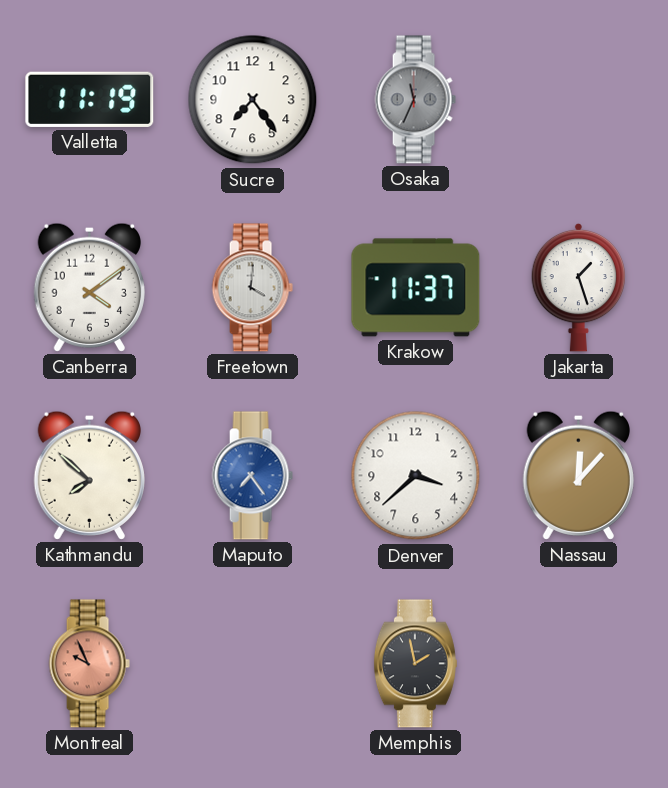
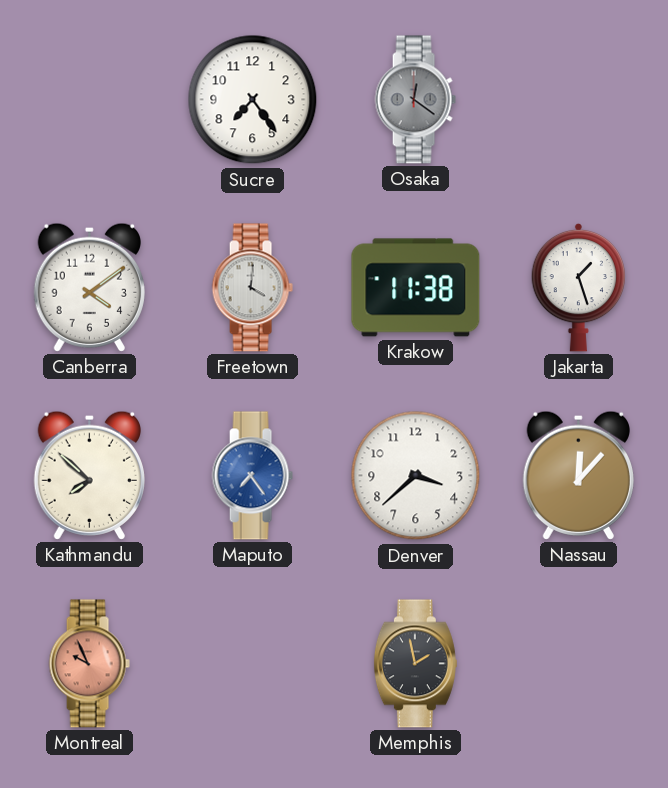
Valletta: 11:19 -> none (90, 99)
Osaka: 11:34 -> 12:21 (415, 100)
Krakow: 11:37 -> 11:38 (416, 288)
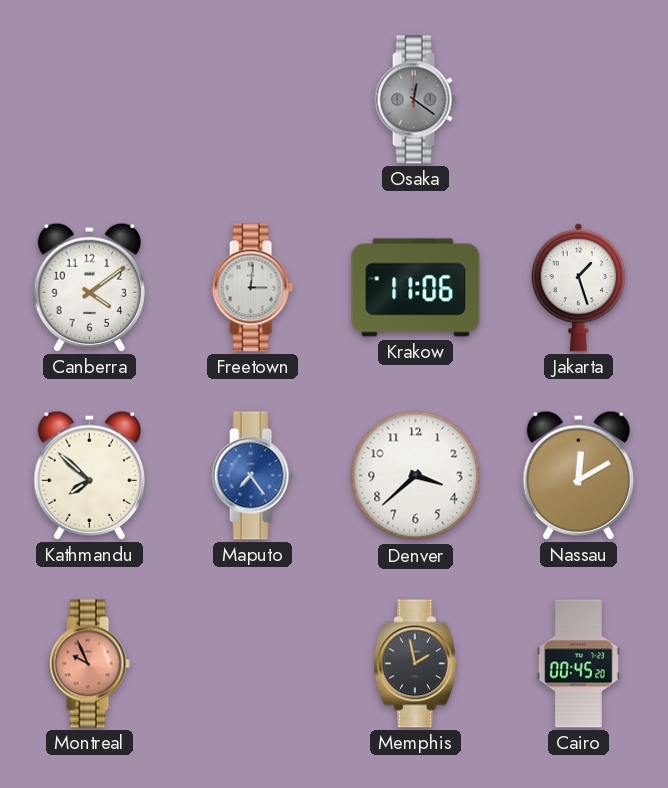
Sucre: 7:24 -> none (253, 100)
Freetown: 4:01 -> 3:01 (252, 288)
Krakow: 11:38 -> 11:06 (416, 288)
Nassau: 12:07 -> 12:10 (578, 475)
Cairo: none -> 00:45 (578, 664)
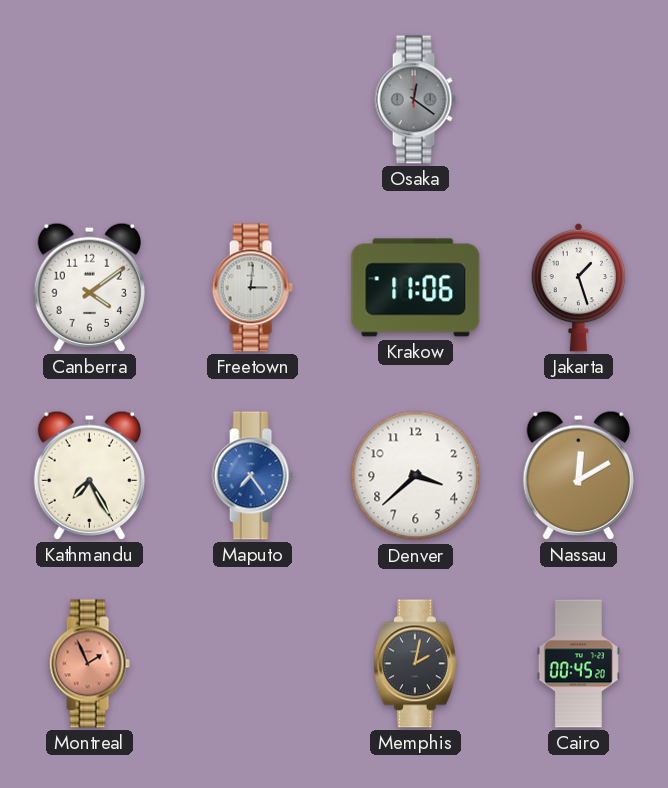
Kathmandu: 7:52 -> 7:25 (89, 475)
Montreal: 9:56 -> 1:56 (89, 664)
Memphis: 1:58 -> 2:02 (415, 664)
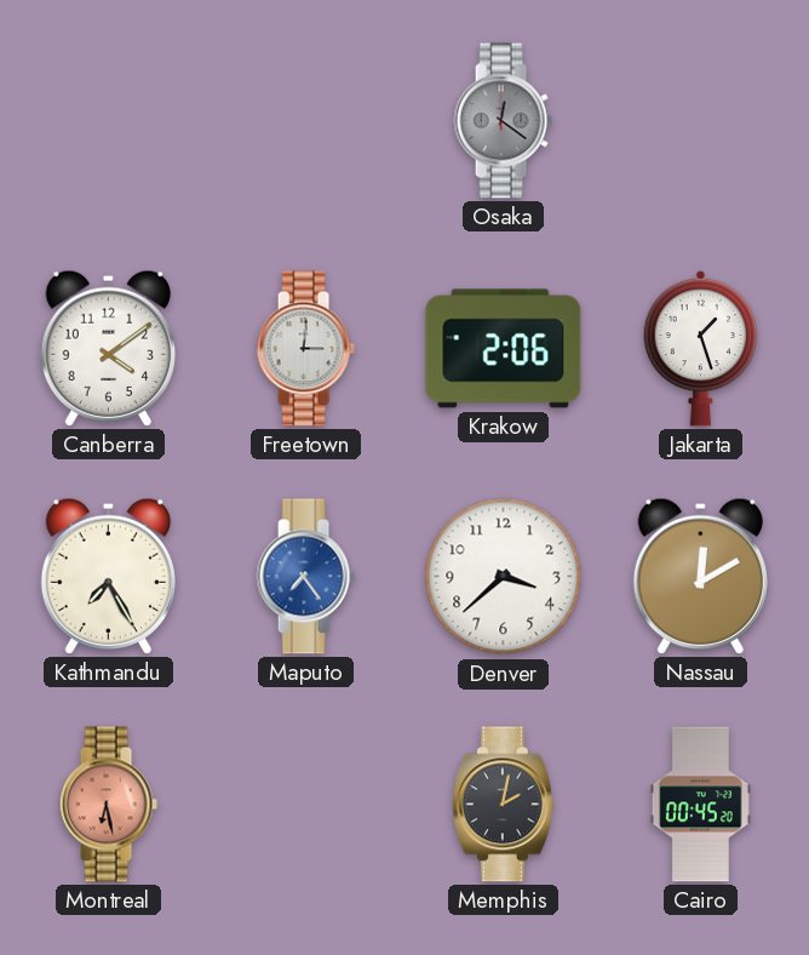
Krakow: 11:06 -> 2:06 (504, 349)
Montreal: 1:56 -> 6:28 (108, 805)
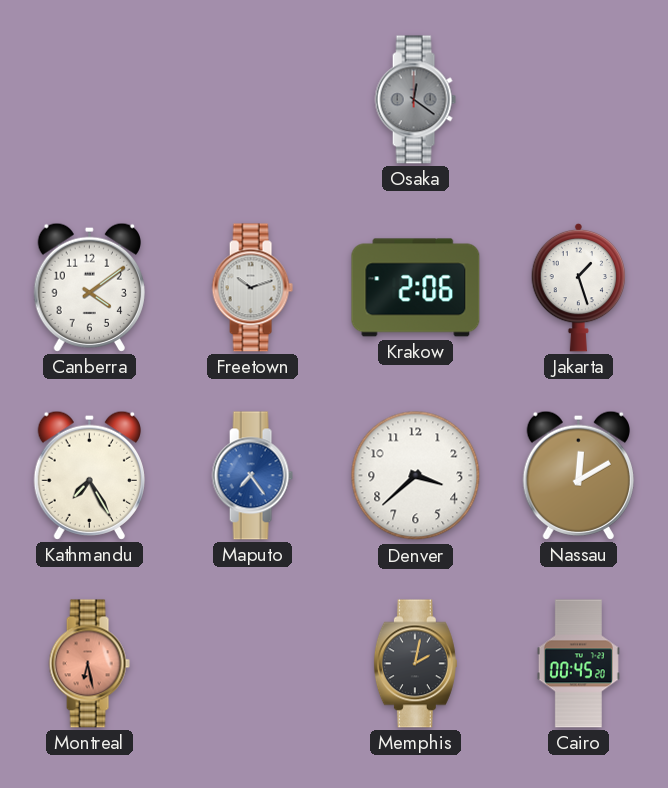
Freetown: 3:01 -> 10:12 (252, 288)
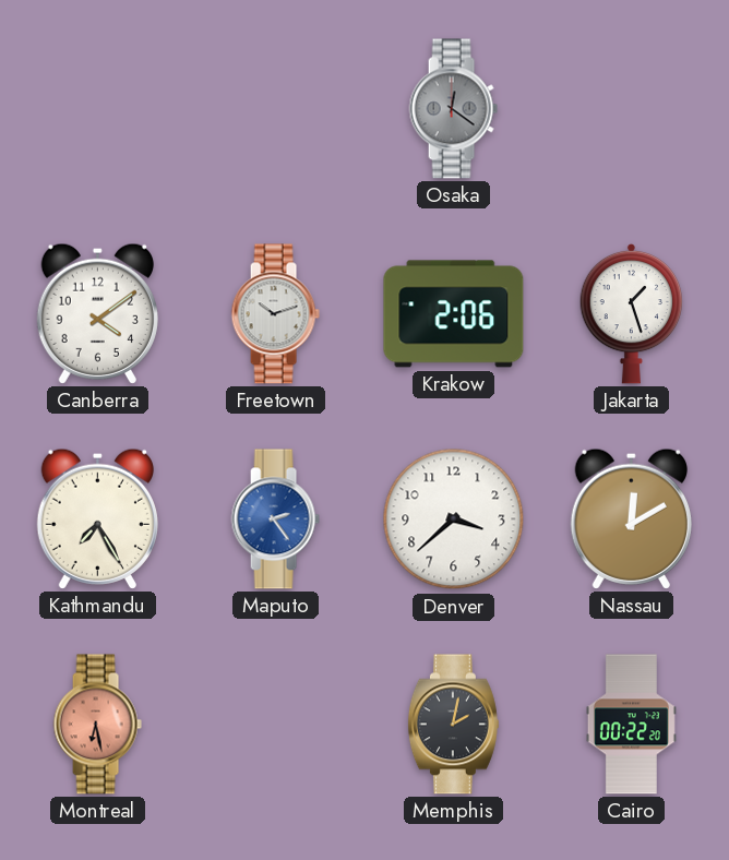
Maputo: 7:24 -> 2:24 (275, 519)
Cairo: 00:45 -> 00:22 (631, 725)
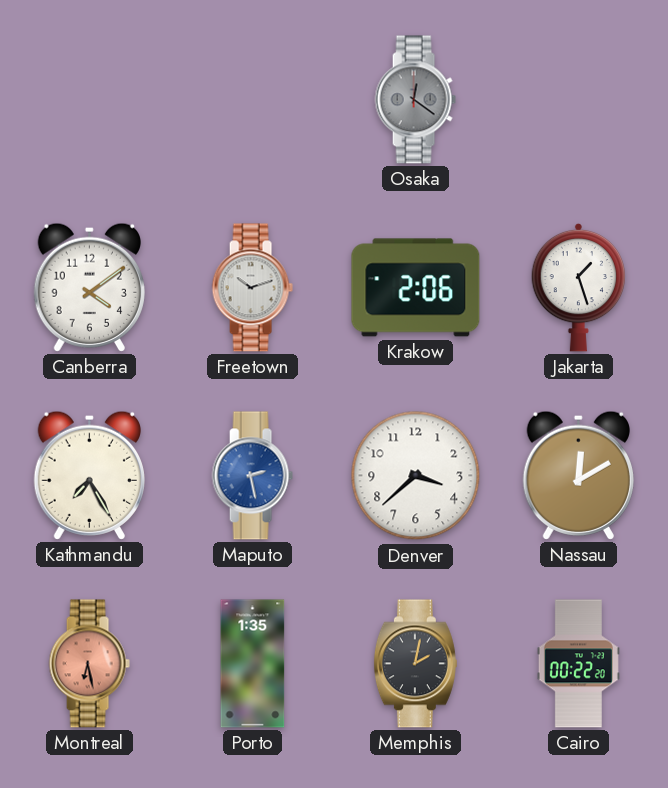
Maputo: 2:24 -> 2:28 (252, 476)
Porto: none -> 1:35 (253, 664)
